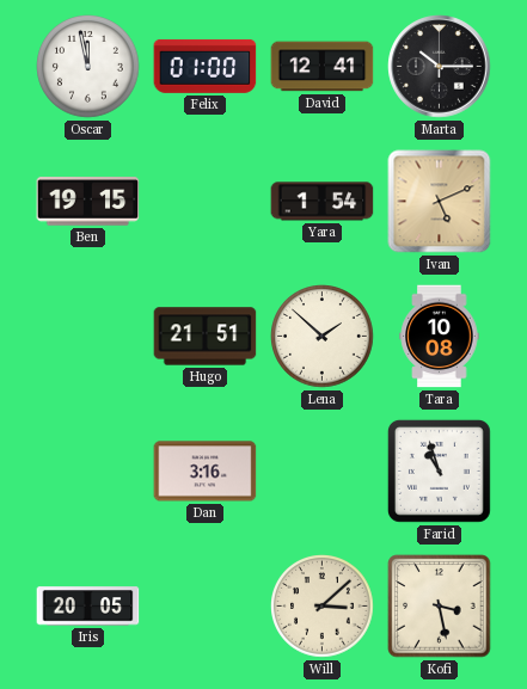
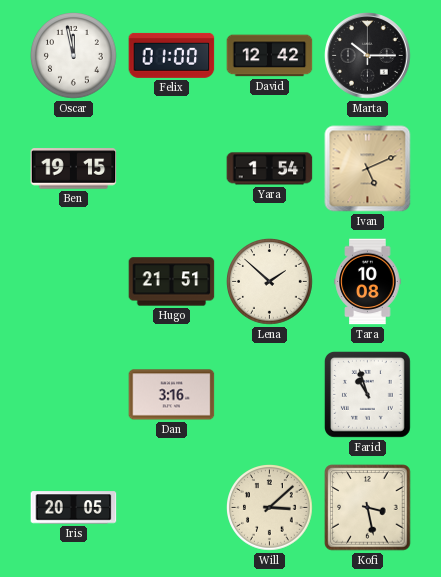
David: 12:41 -> 12:42 (270, 56)
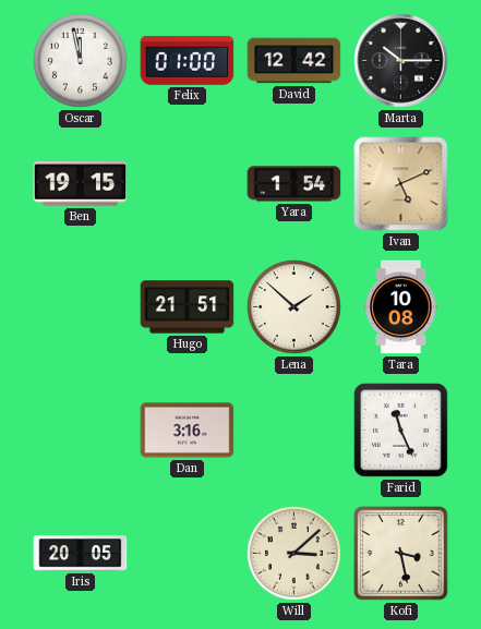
Farid: 10:57 -> 11:26 (400, 430)
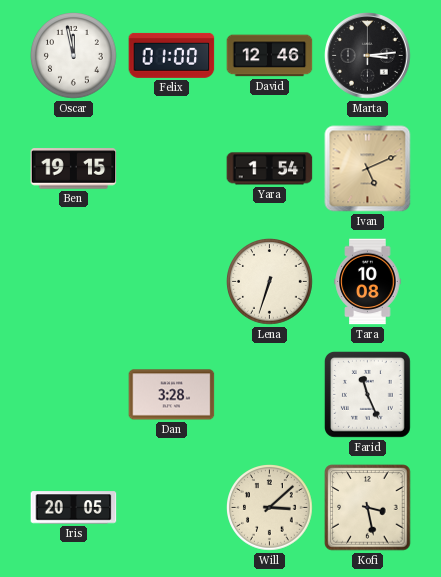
David: 12:42 -> 12:46 (270, 56)
Marta: 10:15 -> 3:14 (368, 56)
Hugo: 21:51 -> none (188, 307)
Lena: 1:52 -> 6:33 (270, 282)
Dan: 3:16 -> 3:28 (172, 395)
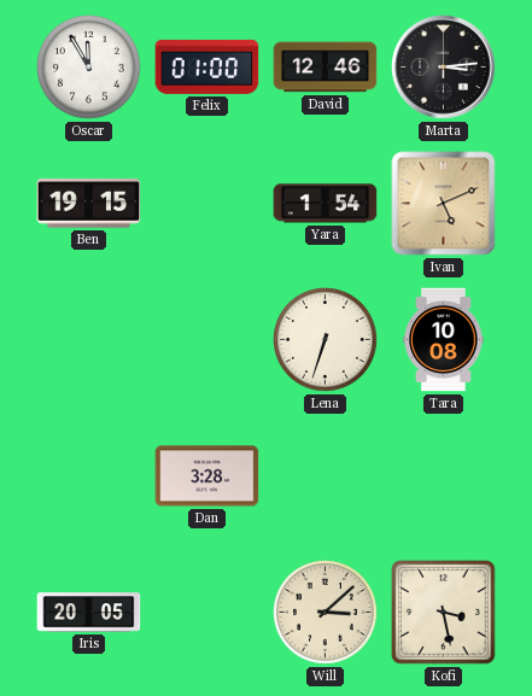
Oscar: 11:58 -> 11:55 (89, 68)
Farid: 11:26 -> none (367, 394)
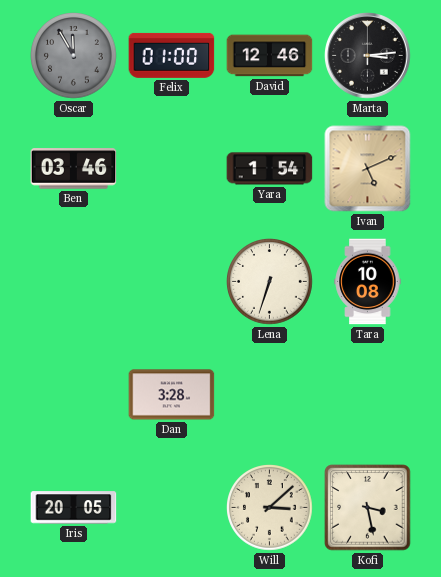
Oscar dial: white -> grey (74, 56)
Ben: 19:15 -> 03:46 (74, 169)
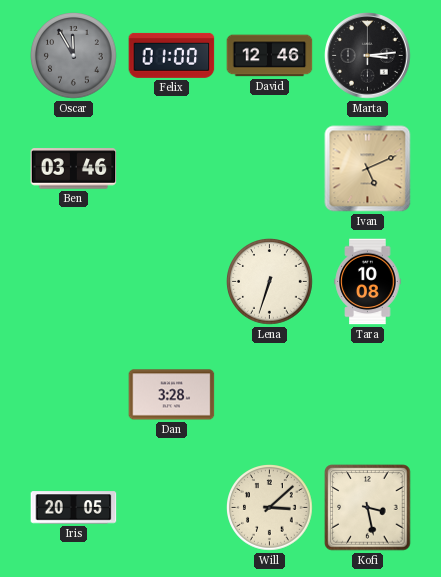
Yara: 1:54 -> none (270, 169)
